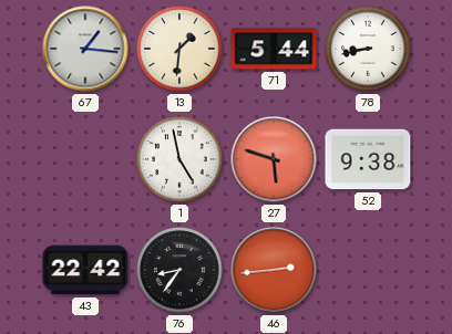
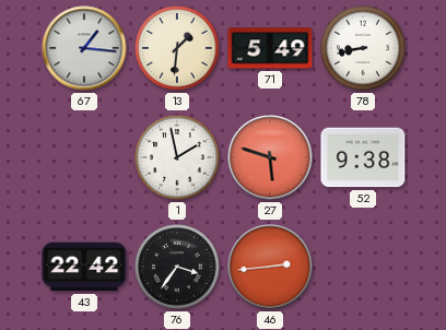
71: 5:44 -> 5:49 (270, 48)
1: 4:58 -> 1:58 (177, 157)
76: 8:36 -> 3:36 (177, 267)
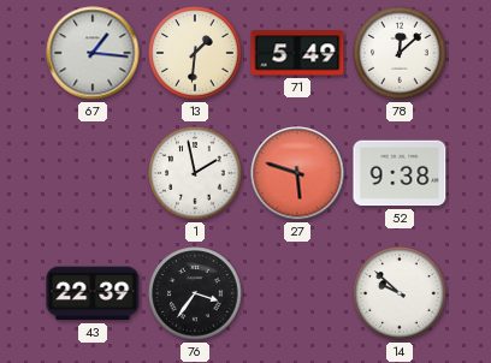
78: 8:43 -> 12:08 (400, 53)
43: 22:42 -> 22:39 (93, 293)
46: 2:44 -> none (270, 267)
14: none -> 9:52 (400, 293)
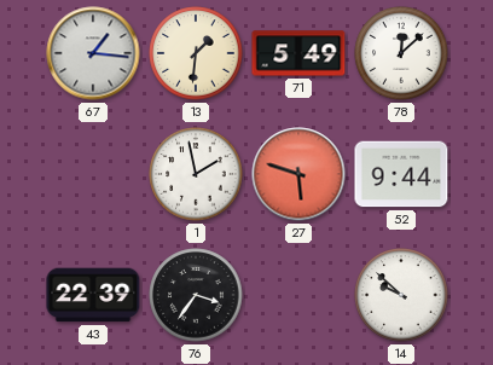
52: 9:38 -> 9:44 (401, 174)
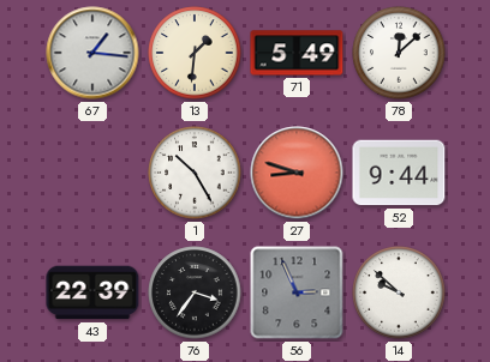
1: 1:58 -> 10:25 (195, 173)
27: 5:48 -> 8:48 (297, 173)
56: none -> 2:56 (297, 292)
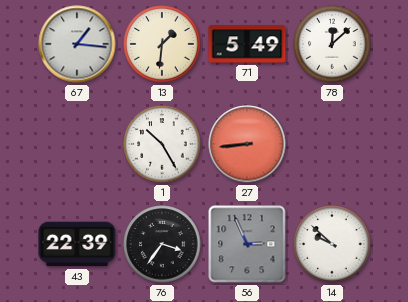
27: 8:48 -> 8:44 (247, 144)
52: 9:44 -> none (399, 173)
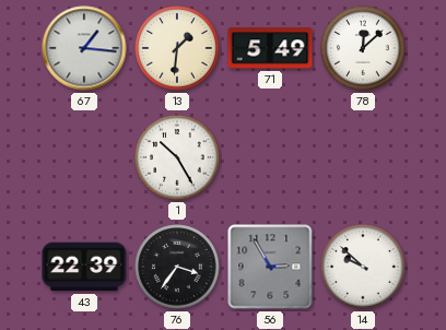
27: 8:44 -> none (247, 144)
56: 2:56 -> 2:55 (270, 267)
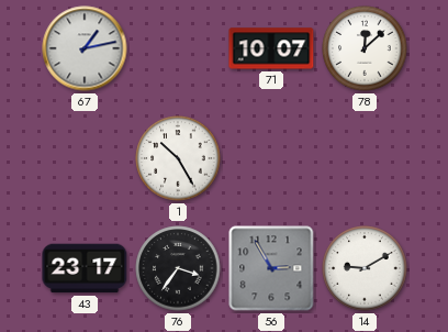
67: 1:16 -> 1:13 (85, 48)
13: 1:31 -> none (177, 48)
71: 5:49 -> 10:07 (271, 48)
43: 22:39 -> 23:17 (85, 268)
14: 9:52 -> 9:10 (365, 268)
